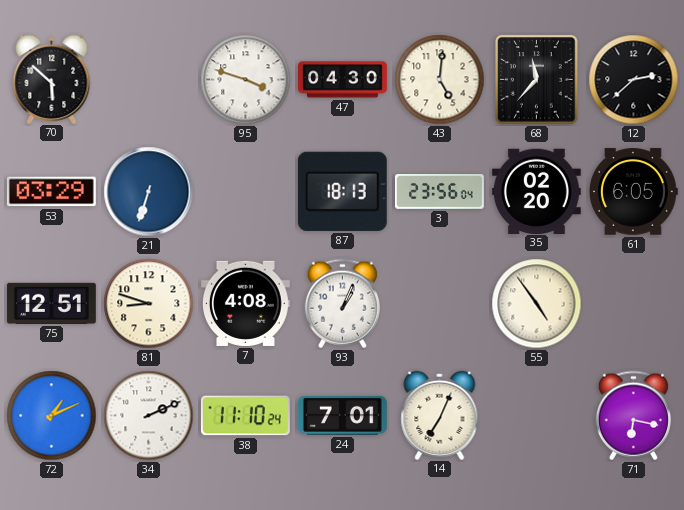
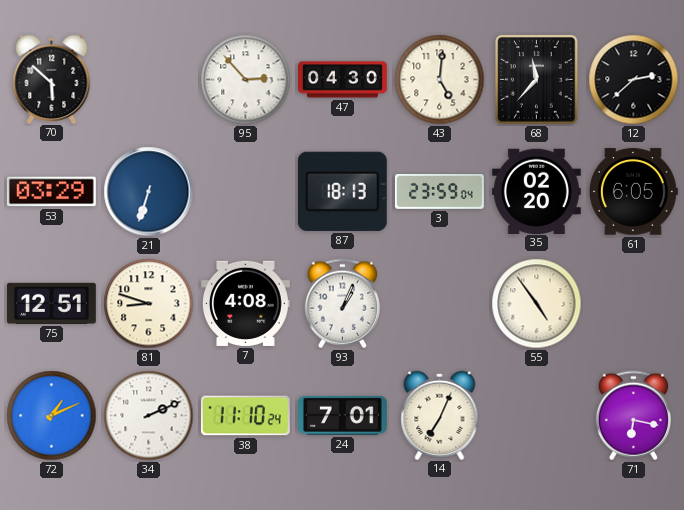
95: 3:48 -> 2:53 (246, 80)
3: 23:56 -> 23:59 (440, 192)
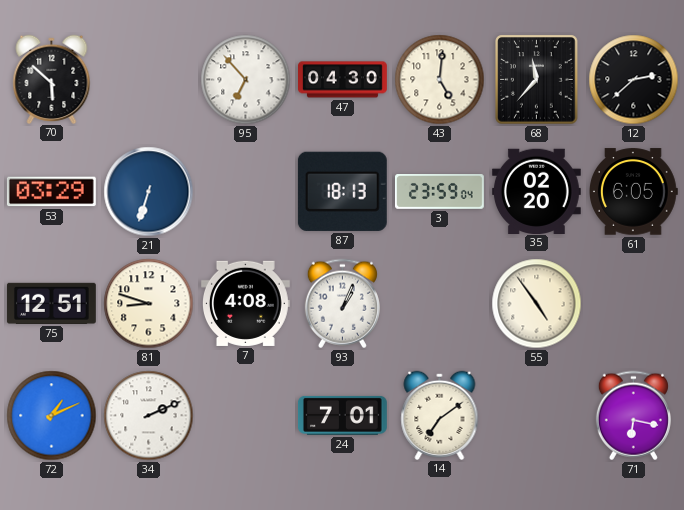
95: 2:53 -> 6:53 (246, 80)
38: 11:10 -> none (245, 416)
14: 7:04 -> 7:09 (440, 415)
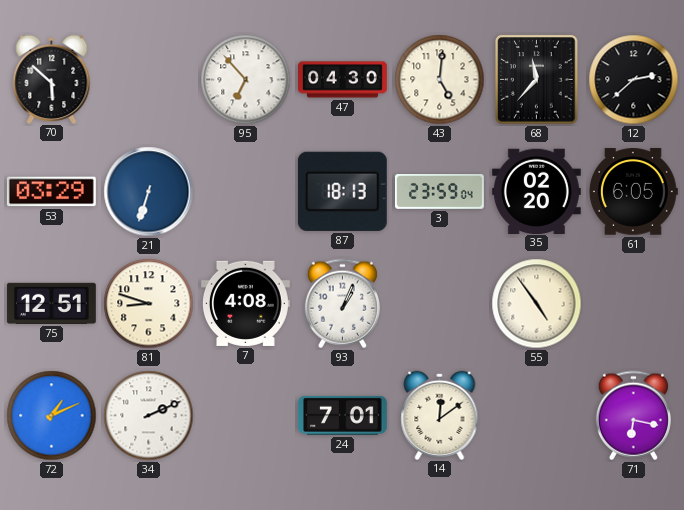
14: 7:09 -> 12:09 (440, 415)
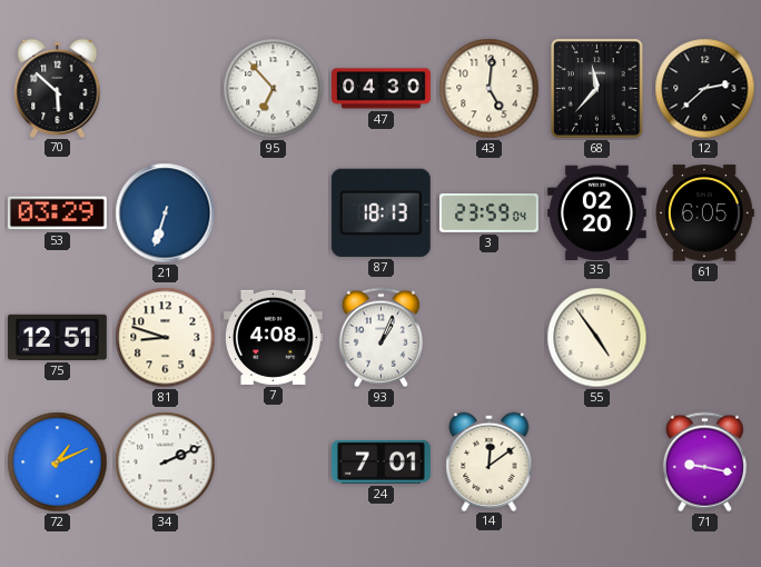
71: 6:17 -> 9:17 (704, 462)
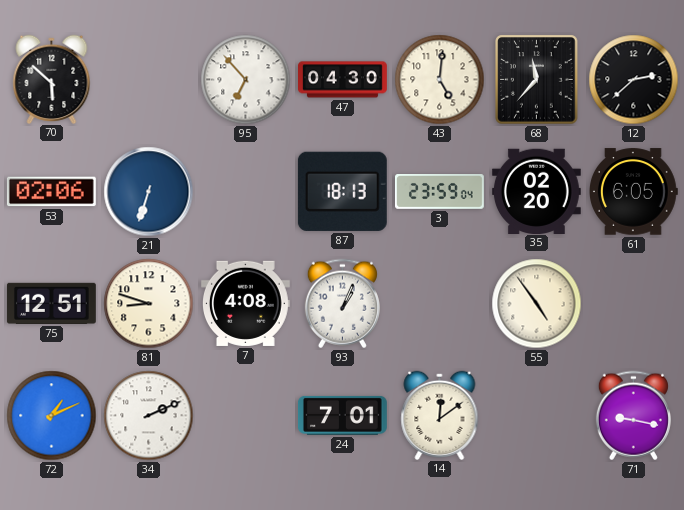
53: 03:29 -> 02:06 (51, 192)
